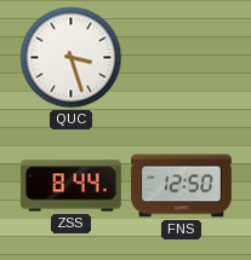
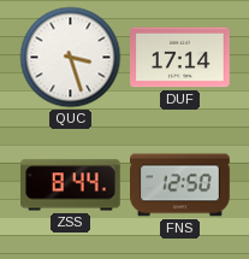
DUF: none -> 17:14 (180, 58)
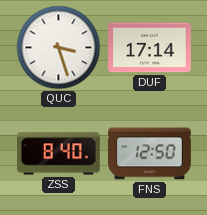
ZSS: 8:44 -> 8:40 (59, 154)
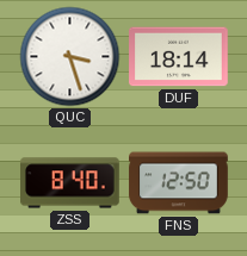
DUF: 17:14 -> 18:14 (179, 57)
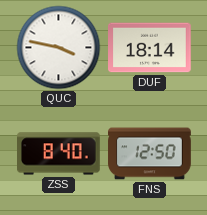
QUC: 3:27 -> 3:47 (59, 48)
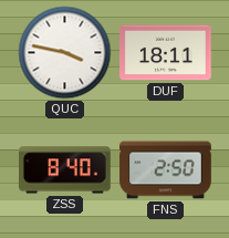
DUF: 18:14 -> 18:11 (166, 53)
FNS: 12:50 -> 2:50 (166, 170)
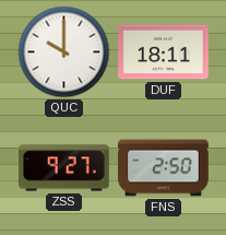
QUC: 3:47 -> 10:00 (64, 52)
ZSS: 8:40 -> 9:27 (64, 168)
